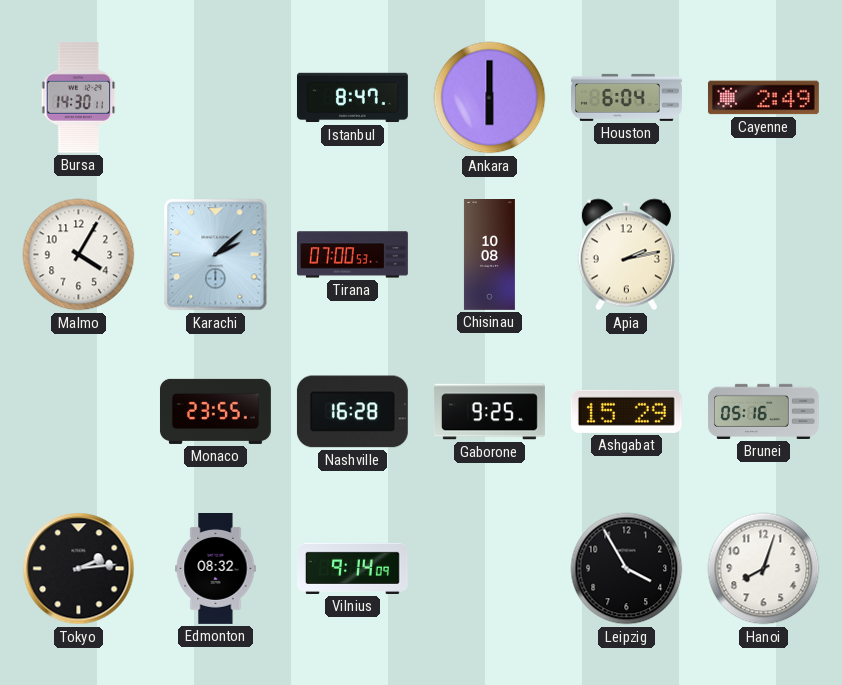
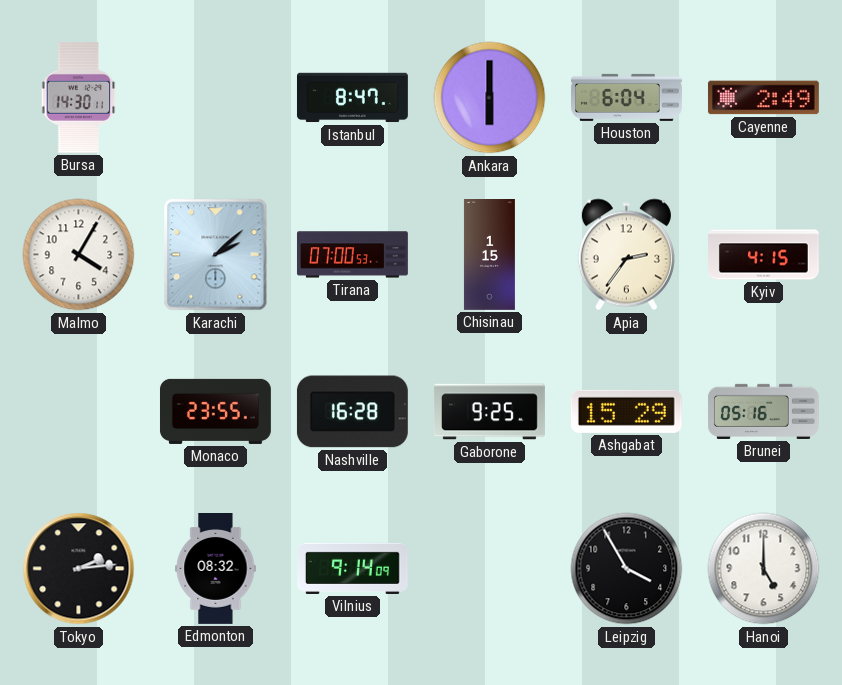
Chisinau: 10:08 -> 1:15 (489, 255)
Apia: 2:13 -> 2:36 (626, 255)
Kyiv: none -> 4:15 (764, 255)
Hanoi: 8:03 -> 5:00 (764, 569)
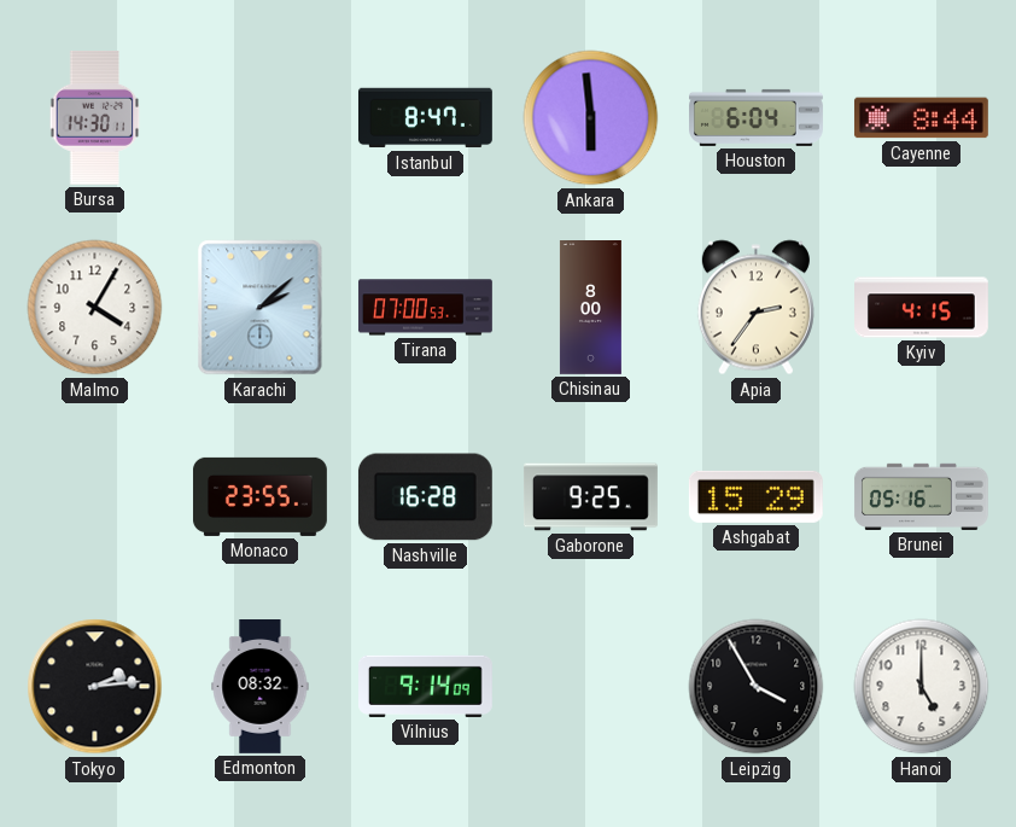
Ankara: 6:00 -> 5:59 (591, 118)
Cayenne: 2:49 -> 8:44 (921, 118)
Chisinau: 1:15 -> 8:00 (590, 308)
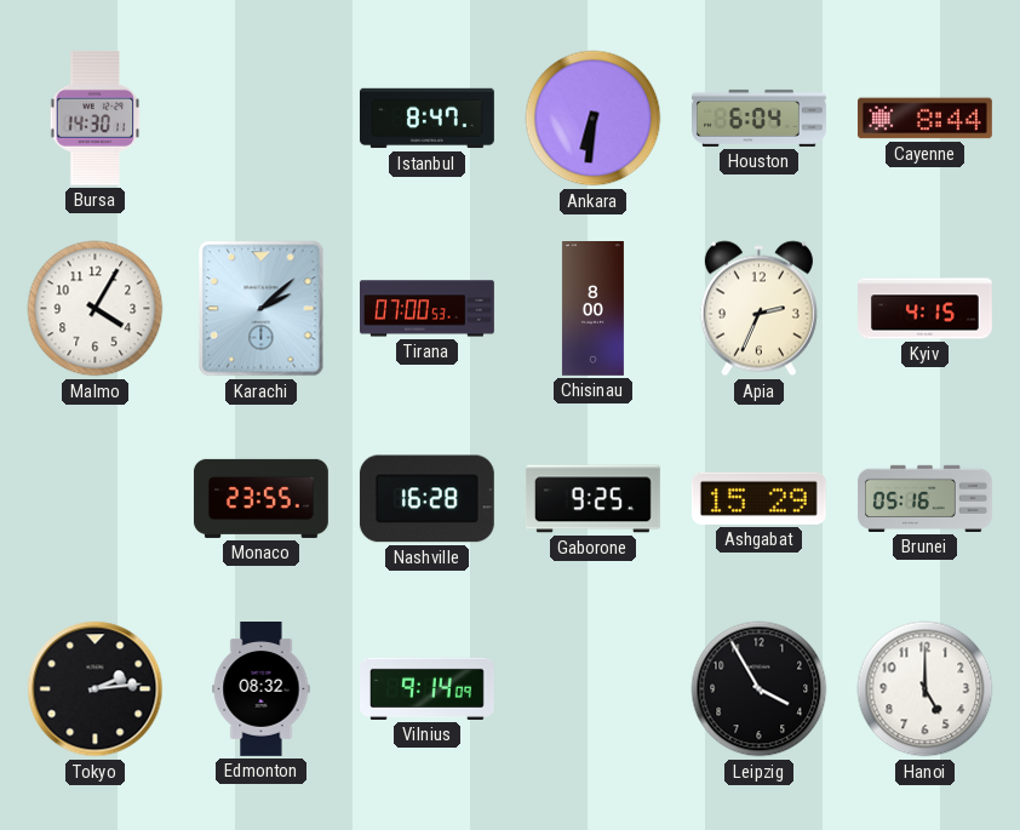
Ankara: 5:59 -> 6:31 (594, 119)
Apia: 2:36 -> 2:34 (758, 309)
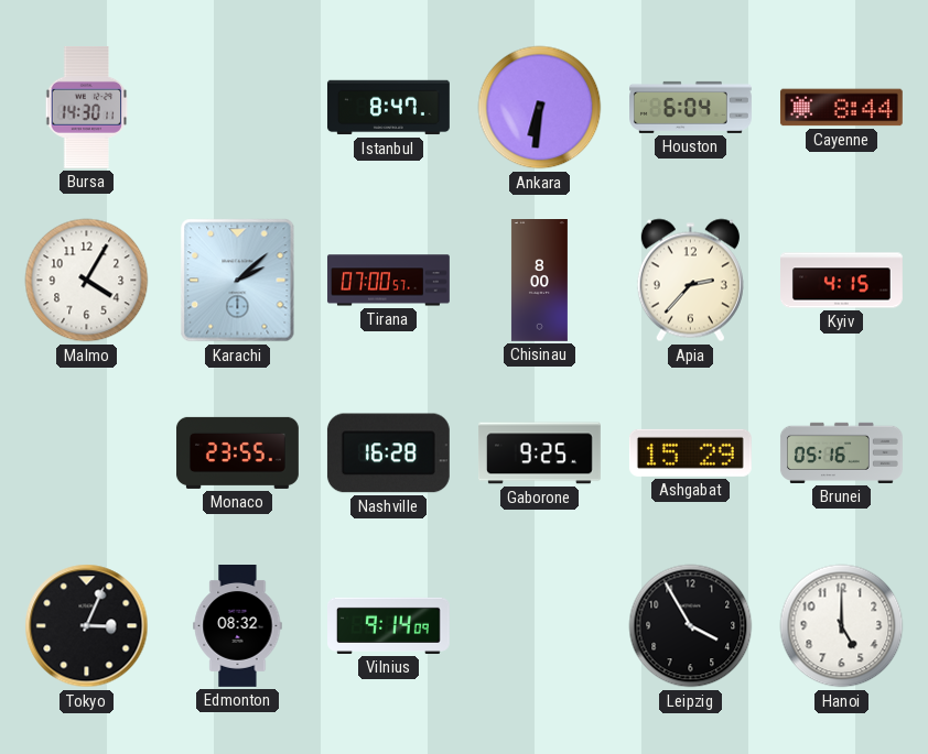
Tirana: 07:00:53 -> 07:00:57 (389, 281)
Apia: 2:34 -> 2:37 (690, 281)
Tokyo: 2:14 -> 3:04 (87, 626)
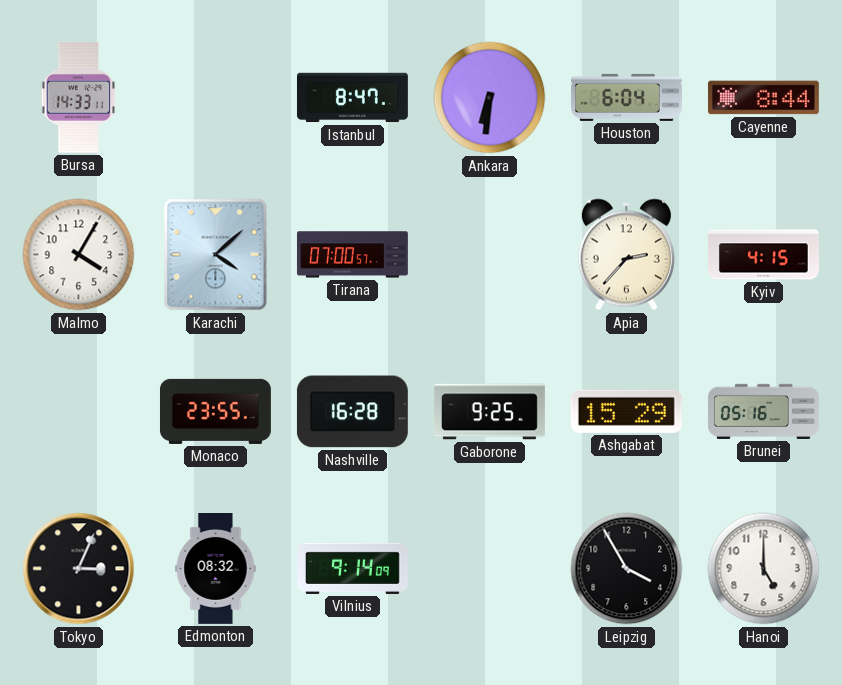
Bursa: 14:30 -> 14:33 (79, 97)
Karachi: 2:08 -> 4:08 (216, 255)
Chisinau: 8:00 -> none (539, 281)
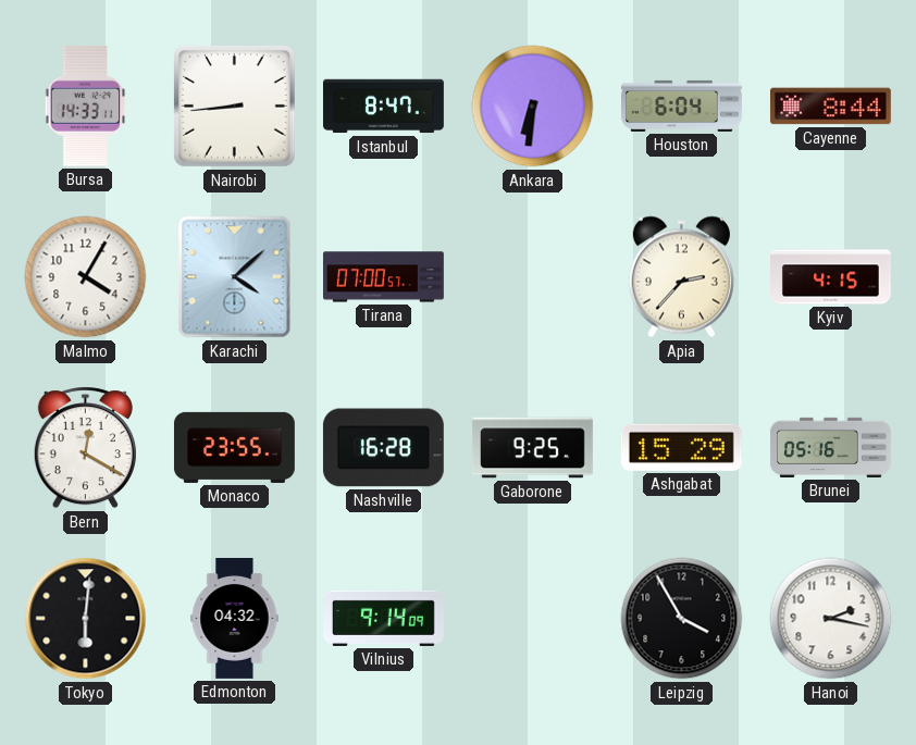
Nairobi: none -> 8:44 (235, 107)
Bern: none -> 12:20 (85, 448)
Tokyo: 3:04 -> 6:01 (86, 619)
Edmonton: 08:32 -> 04:32 (235, 619)
Hanoi: 5:00 -> 2:17 (831, 619)
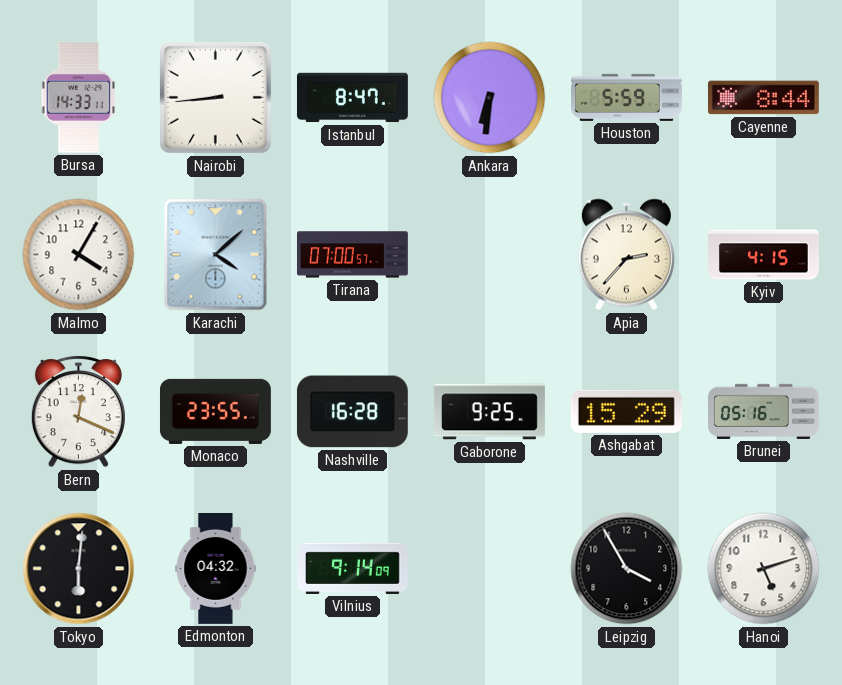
Houston: 6:04 -> 5:59 (627, 97)
Bern: 12:20 -> 12:19 (78, 412)
Hanoi: 2:17 -> 5:12 (764, 569)
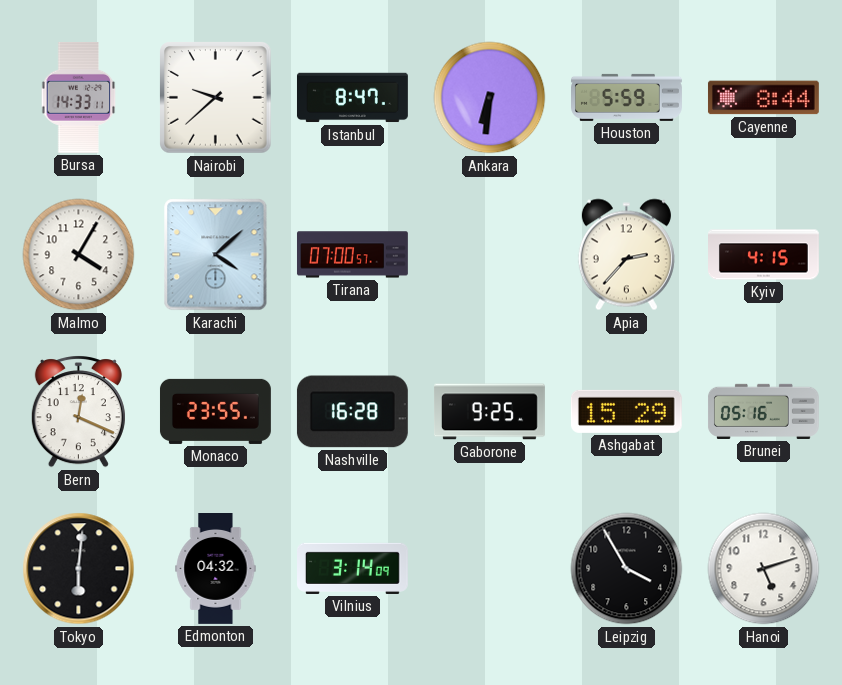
Nairobi: 8:44 -> 9:38 (216, 98)
Vilnius: 9:14 -> 3:14 (353, 568)
